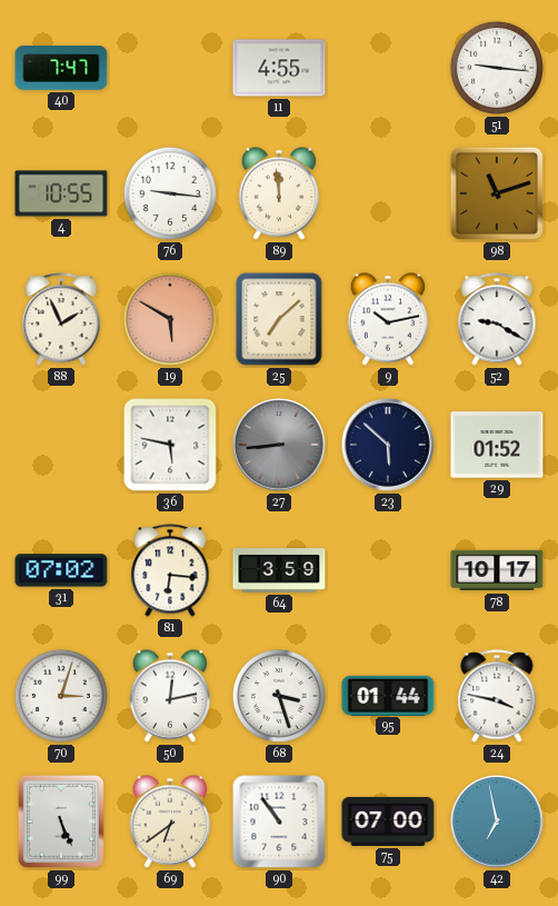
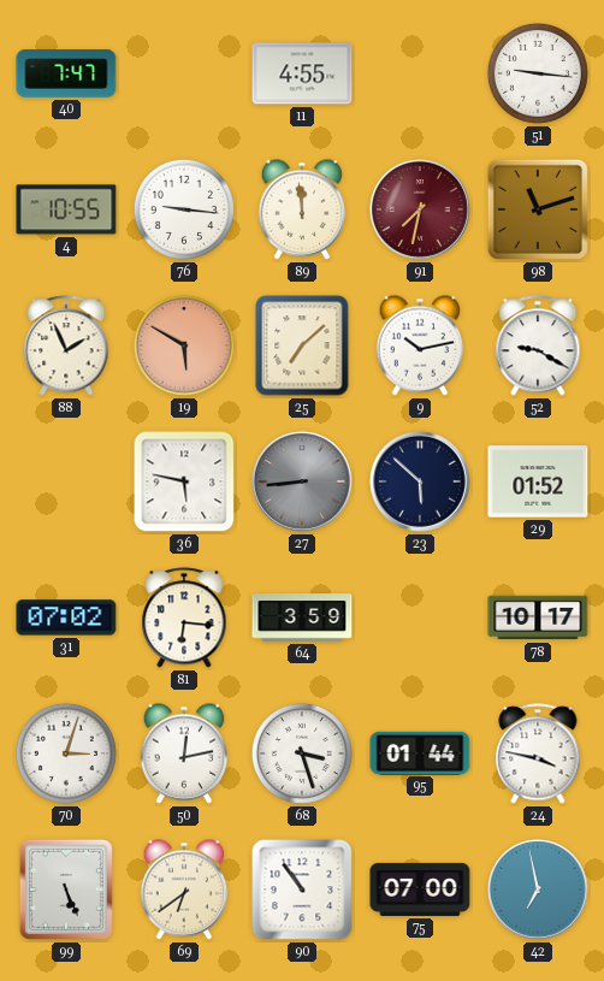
91: none -> 7:32 (420, 209)
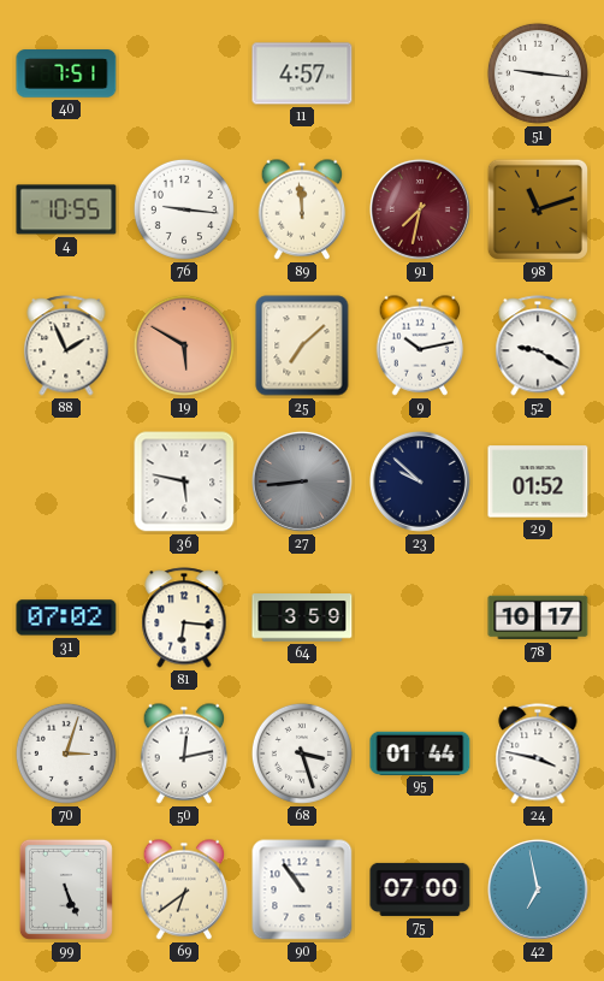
40: 7:47 -> 7:51 (66, 73)
11: 4:55 -> 4:57 (302, 73)
23: 5:52 -> 9:52 (420, 481)
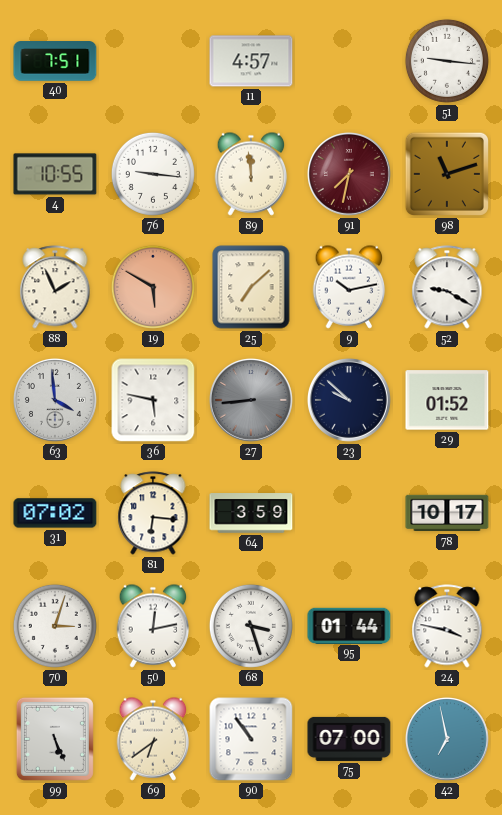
63: none -> 3:59 (55, 400)
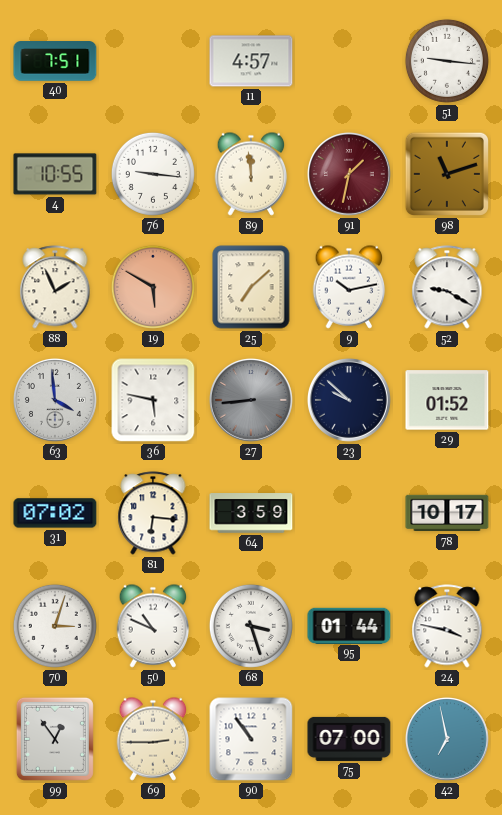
91: 7:32 -> 1:32 (349, 174)
50: 12:13 -> 10:49 (153, 626)
99: 5:26 -> 12:54 (55, 739)
69: 6:39 -> 2:45 (153, 739)
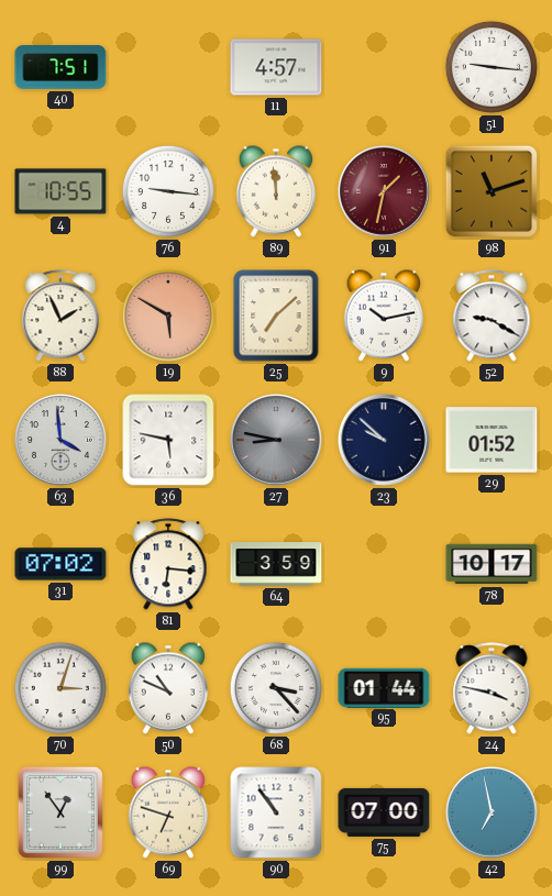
27: 8:44 -> 8:47 (276, 440)
68: 3:27 -> 3:23 (276, 688)
69: 2:45 -> 6:48 (168, 812)
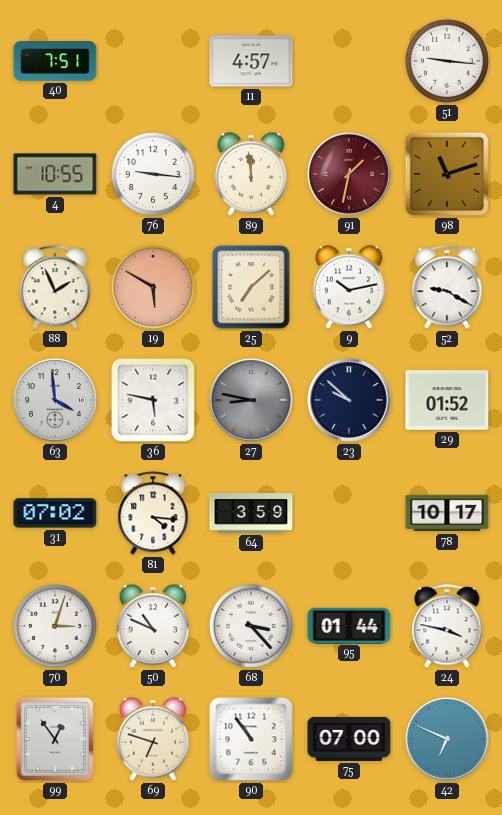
81: 6:16 -> 4:16 (153, 513)
42: 6:58 -> 6:49 (447, 739)
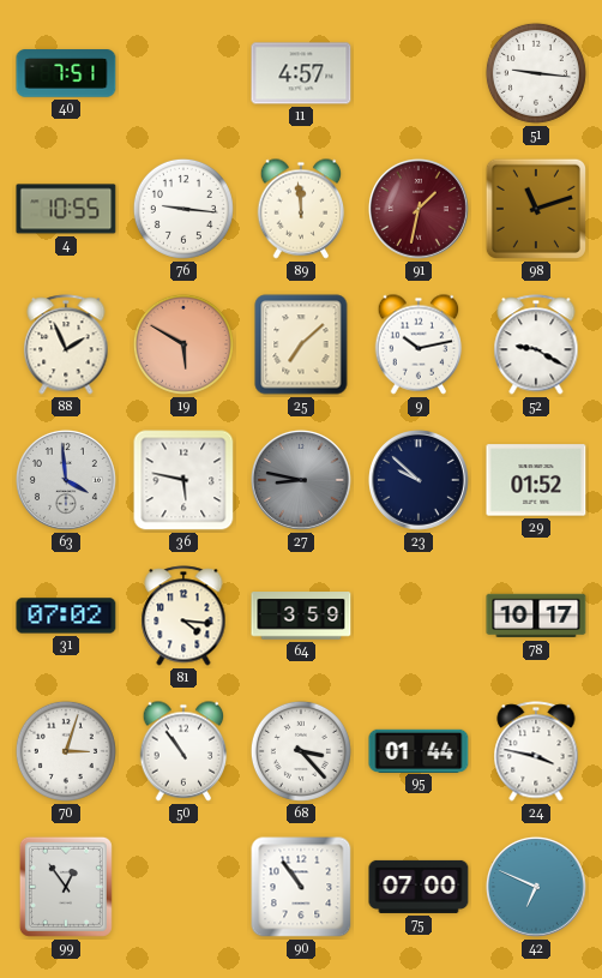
50: 10:49 -> 10:54 (183, 751)
69: 6:48 -> none (153, 739)
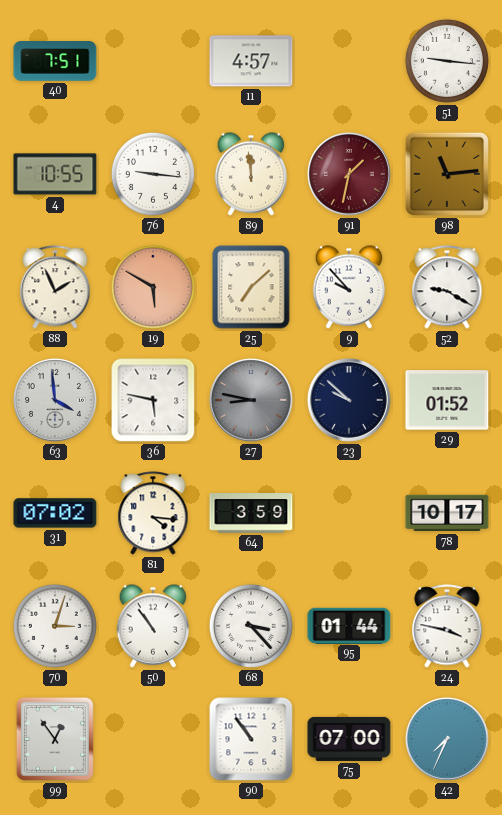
98: 11:12 -> 11:14 (447, 174)
9: 10:13 -> 9:53 (349, 287)
42: 6:49 -> 7:34 (447, 739)
